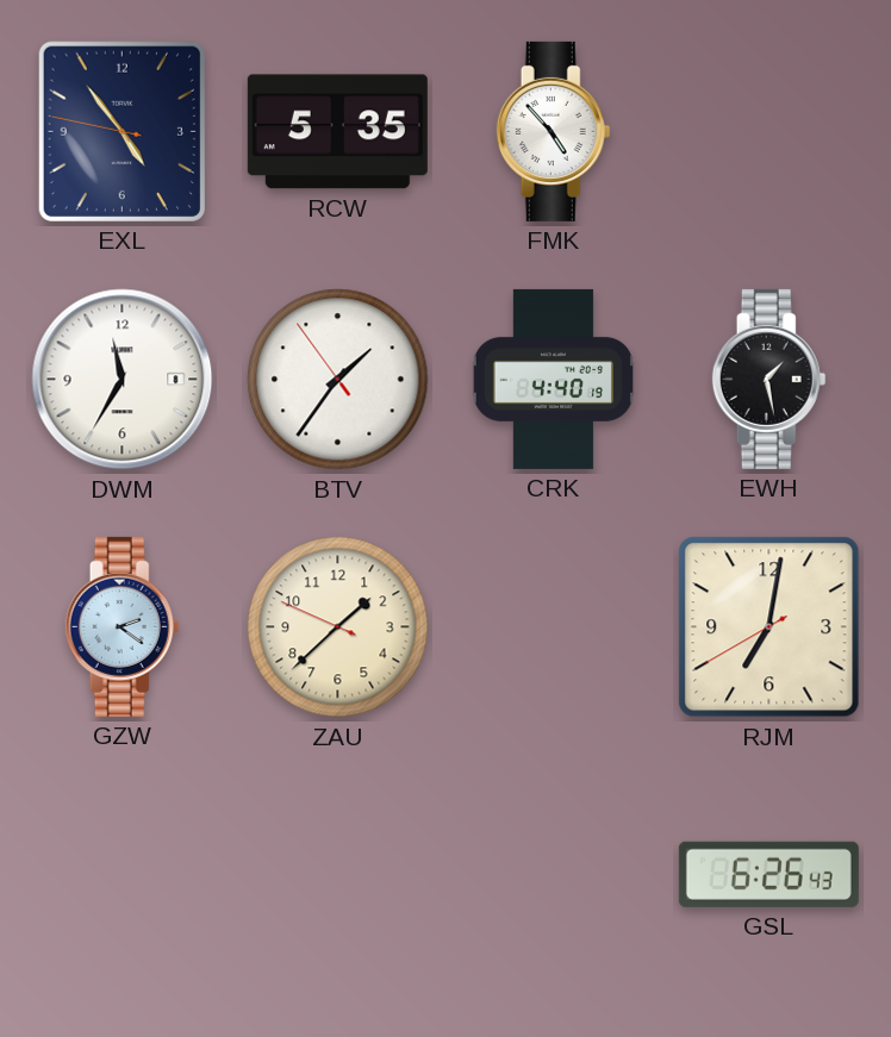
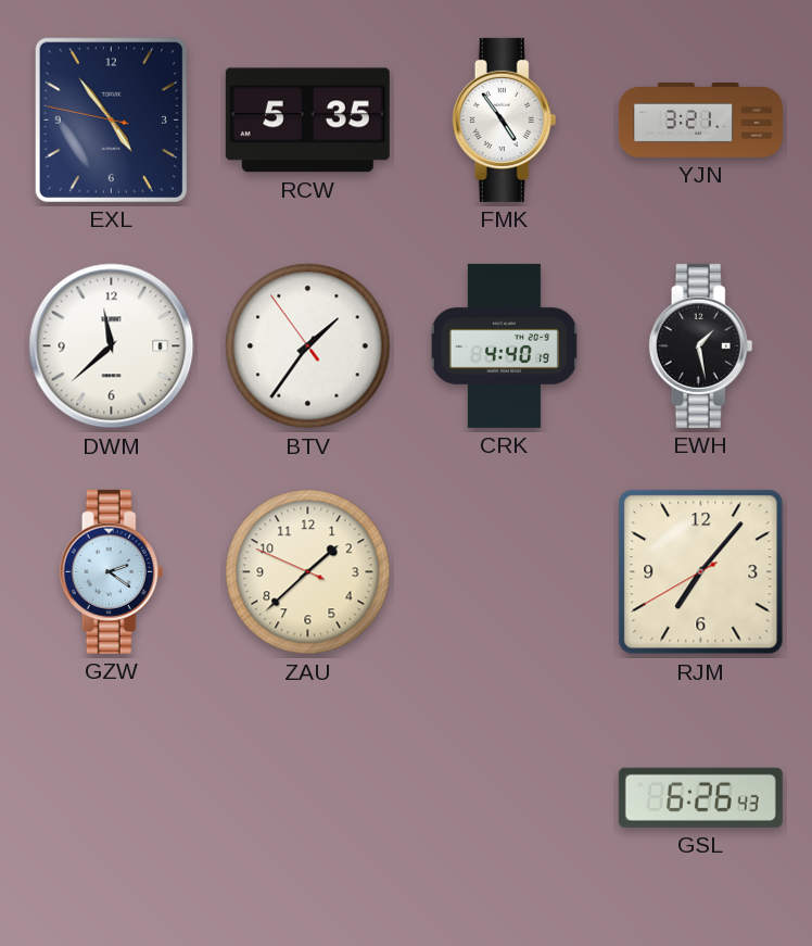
FMK: 4:53 -> 4:54 (505, 119)
YJN: none -> 3:21 (700, 121)
DWM: 11:35 -> 11:38 (112, 346)
RJM: 7:01 -> 7:06 (701, 572)
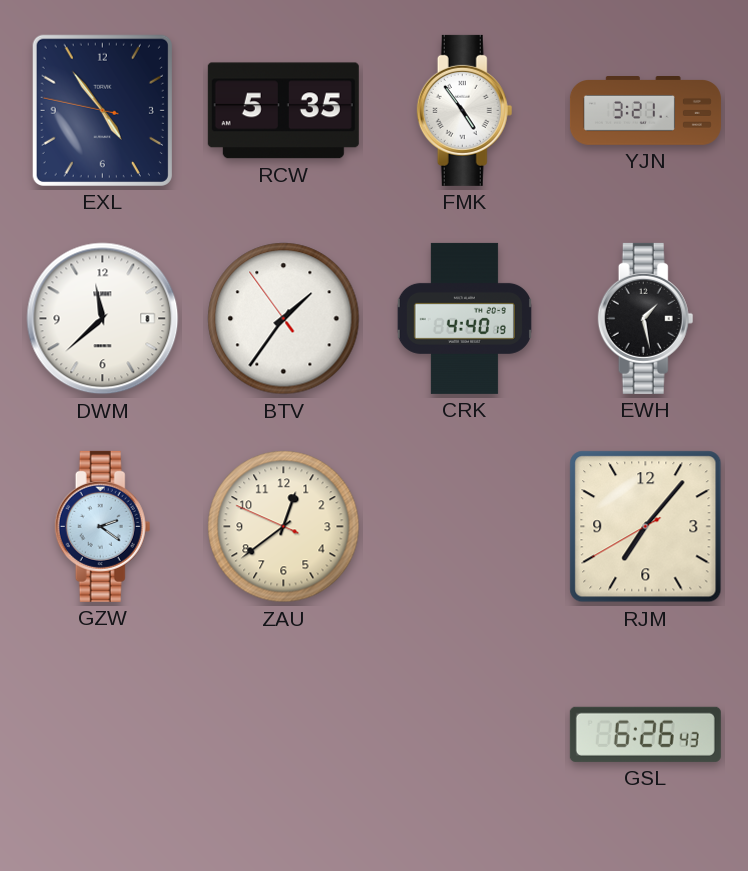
ZAU: 1:37 -> 12:38 (284, 527)
